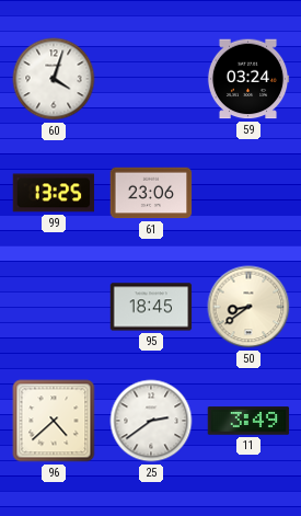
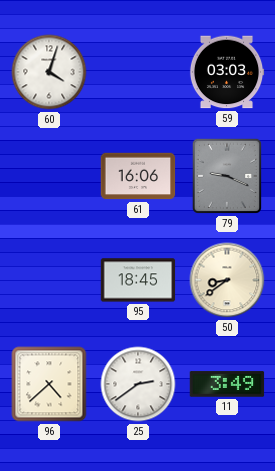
59: 03:24 -> 03:03 (227, 72)
99: 13:25 -> none (54, 193)
61: 23:06 -> 16:06 (138, 176)
79: none -> 9:19 (227, 176)
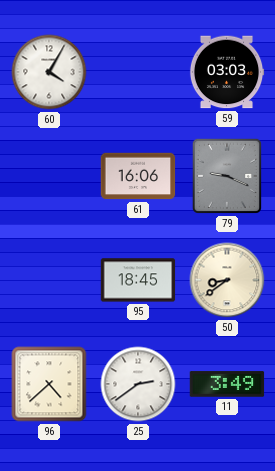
60: 4:03 -> 4:05 (49, 72)
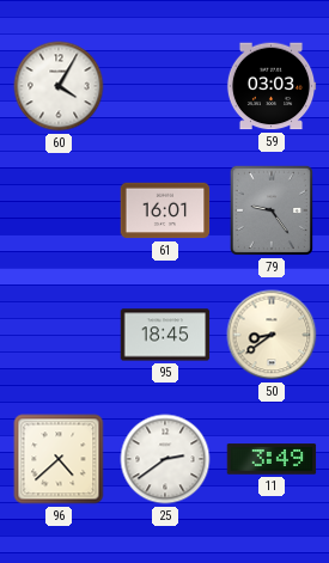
61: 16:06 -> 16:01 (165, 210)
79: 9:19 -> 9:24 (272, 210)
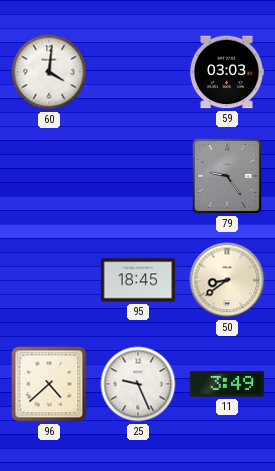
60: 4:05 -> 4:01 (49, 72)
61: 16:01 -> none (165, 210)
25: 2:39 -> 9:26 (138, 384)
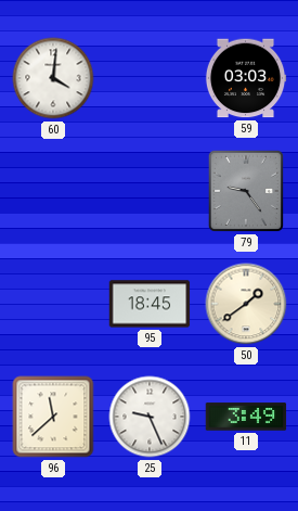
50: 8:39 -> 1:39 (246, 304)
96: 4:38 -> 11:38 (53, 417)
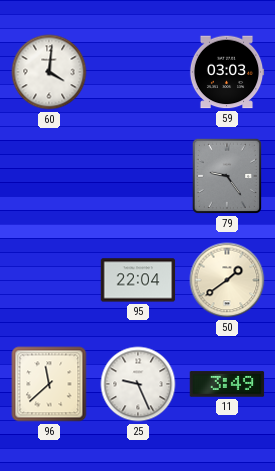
95: 18:45 -> 22:04 (138, 280)
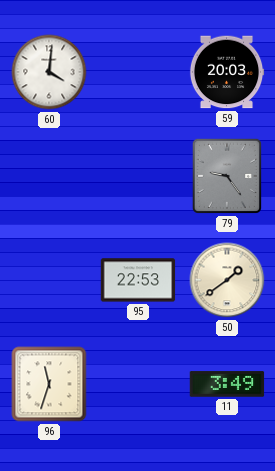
59: 03:03 -> 20:03 (227, 72)
95: 22:04 -> 22:53 (138, 280)
96: 11:38 -> 11:33 (49, 384)
25: 9:26 -> none (138, 384)
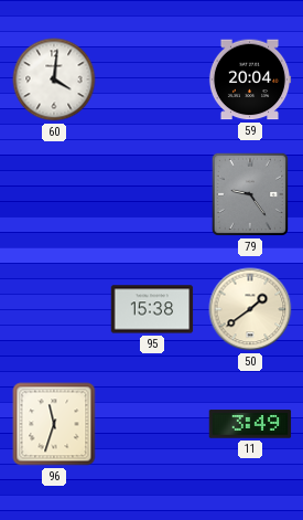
59: 20:03 -> 20:04 (250, 79)
95: 22:53 -> 15:38 (152, 309)
